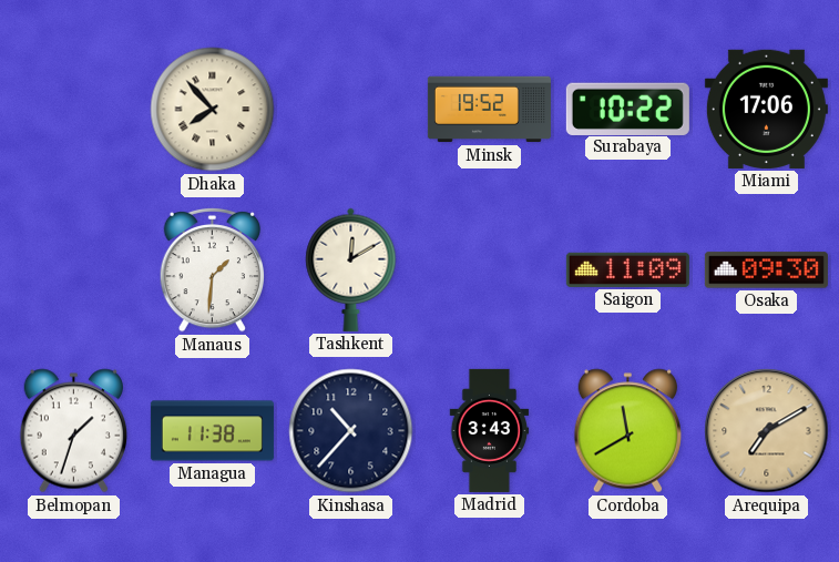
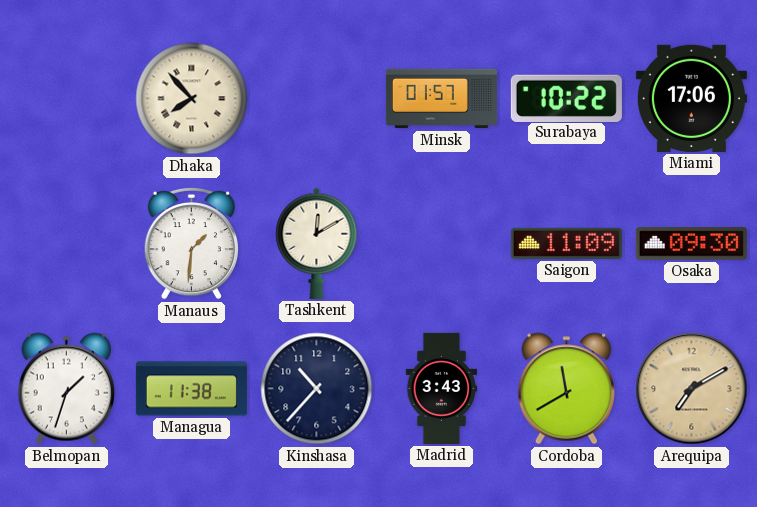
Minsk: 19:52 -> 01:57 (441, 99)
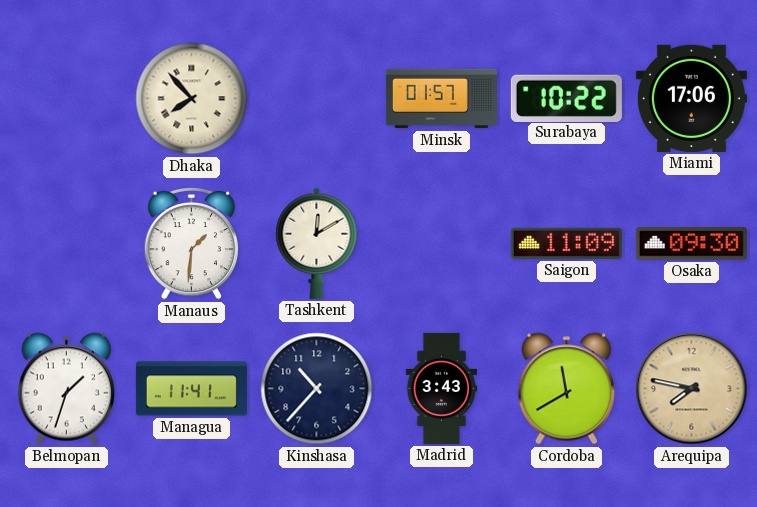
Managua: 11:38 -> 11:41 (191, 389)
Arequipa: 7:10 -> 7:47 (692, 389)
